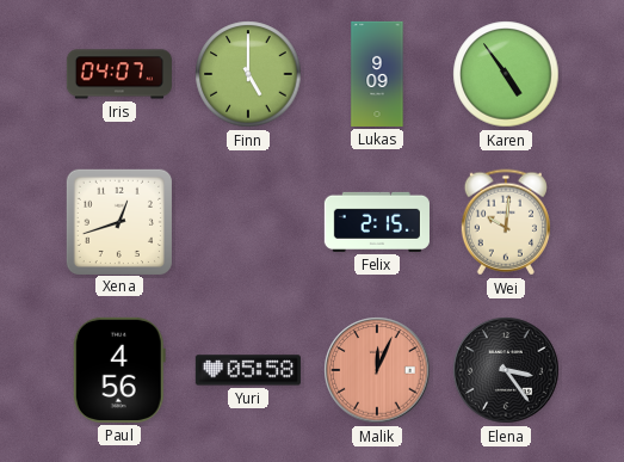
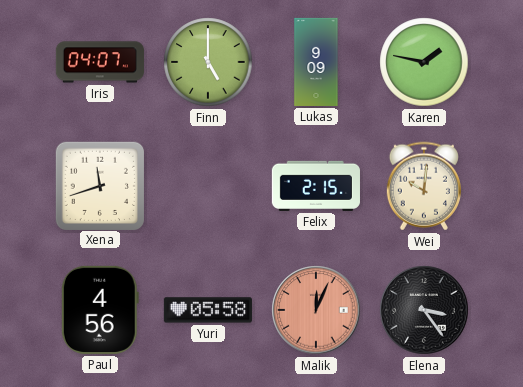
Karen: 4:54 -> 1:47 (424, 62)
Xena: 12:42 -> 11:42 (99, 185)
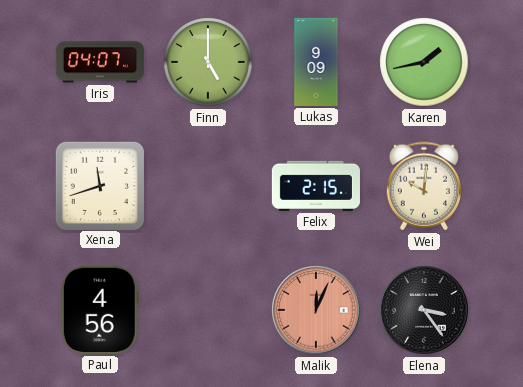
Karen: 1:47 -> 1:43 (424, 62)
Yuri: 05:58 -> none (208, 310)
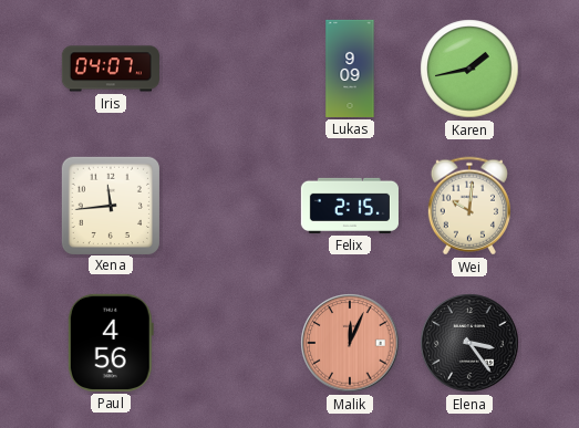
Finn: 5:00 -> none (208, 62)
Xena: 11:42 -> 11:44 (110, 205)
